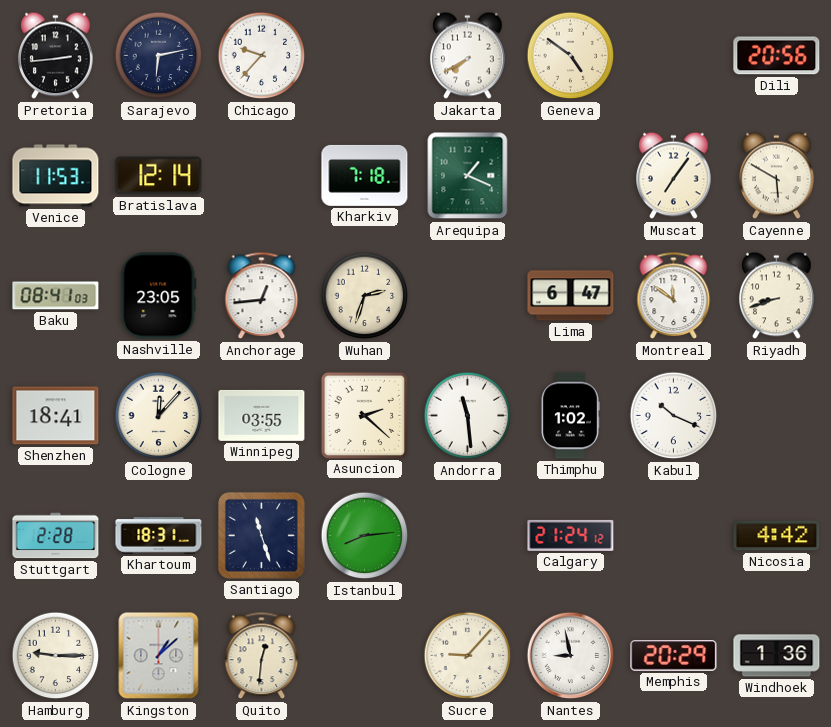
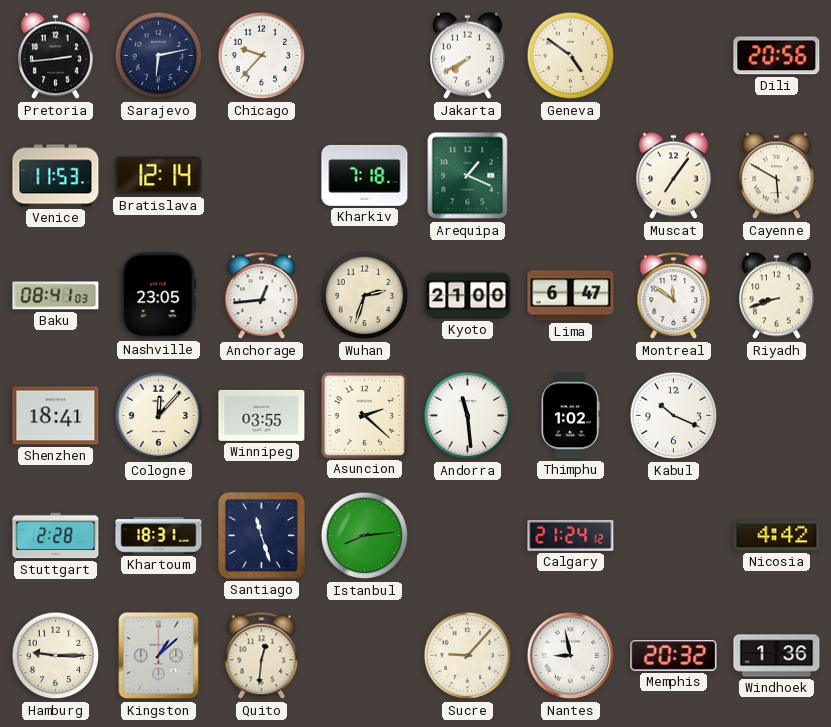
Kyoto: none -> 21:00 (468, 296)
Memphis: 20:29 -> 20:32 (674, 656)
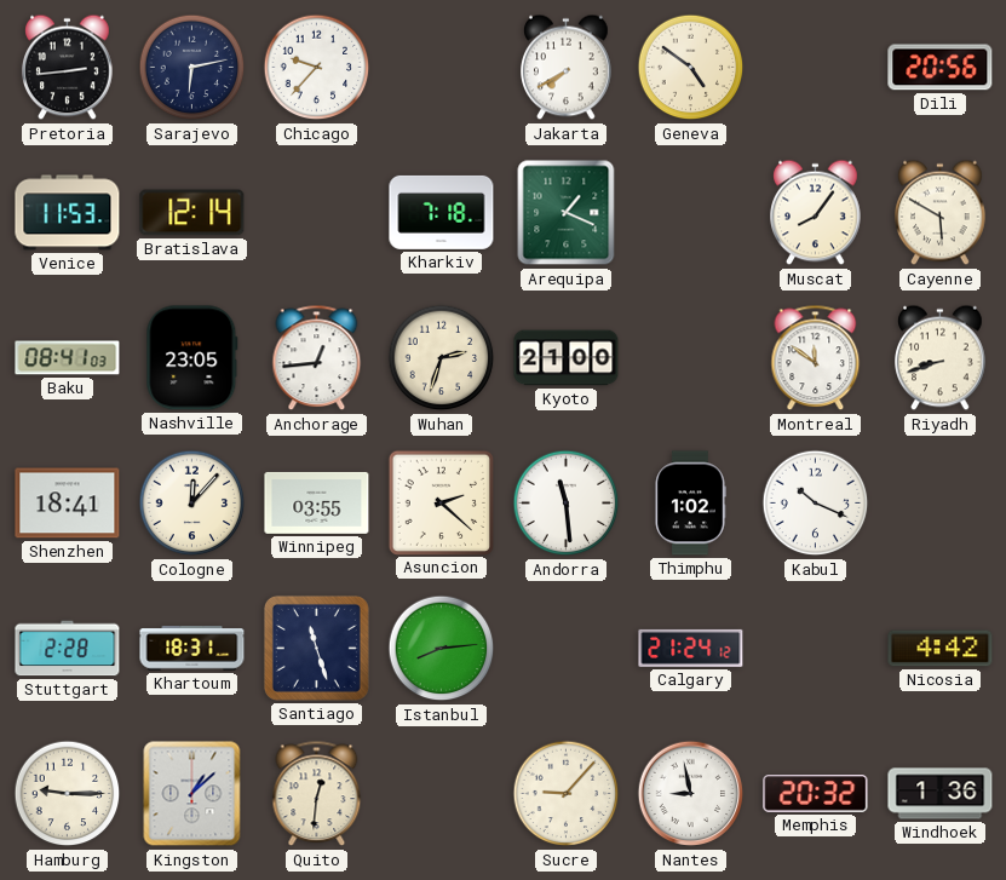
Muscat: 7:06 -> 8:06 (816, 213)
Lima: 6:47 -> none (571, 296)
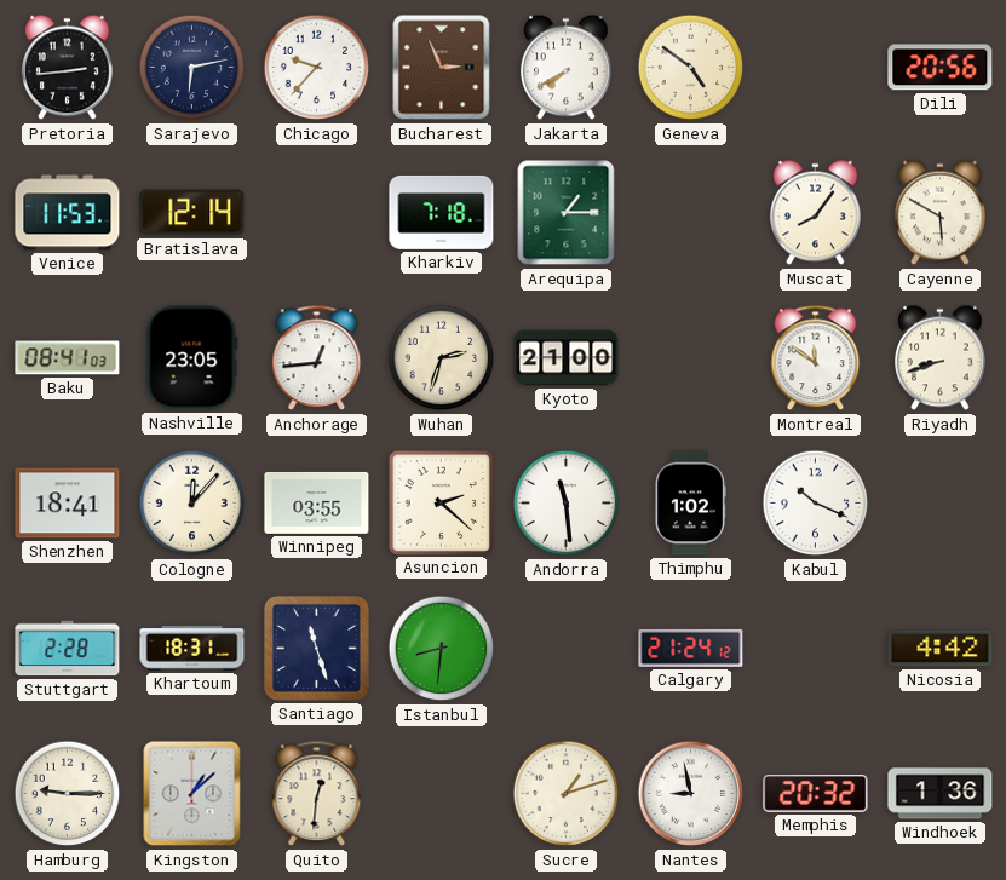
Bucharest: none -> 2:56 (442, 68)
Arequipa: 1:19 -> 1:15 (567, 213)
Istanbul: 8:14 -> 8:31 (442, 649)
Sucre: 9:07 -> 1:12 (567, 794)
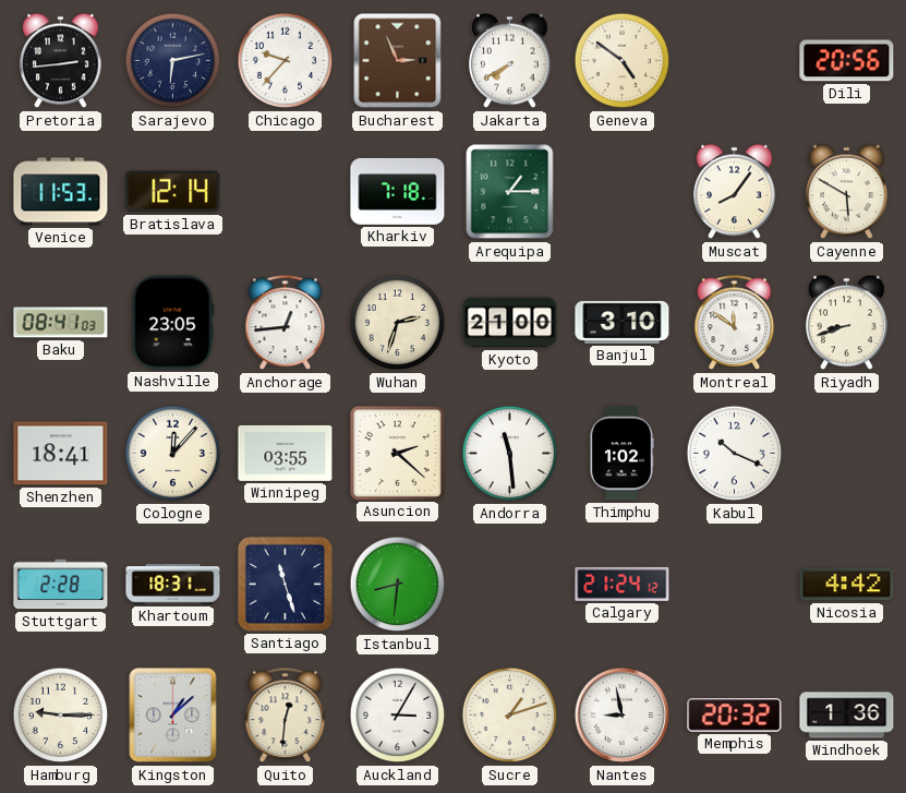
Banjul: none -> 3:10 (623, 322)
Auckland: none -> 3:05 (398, 716)
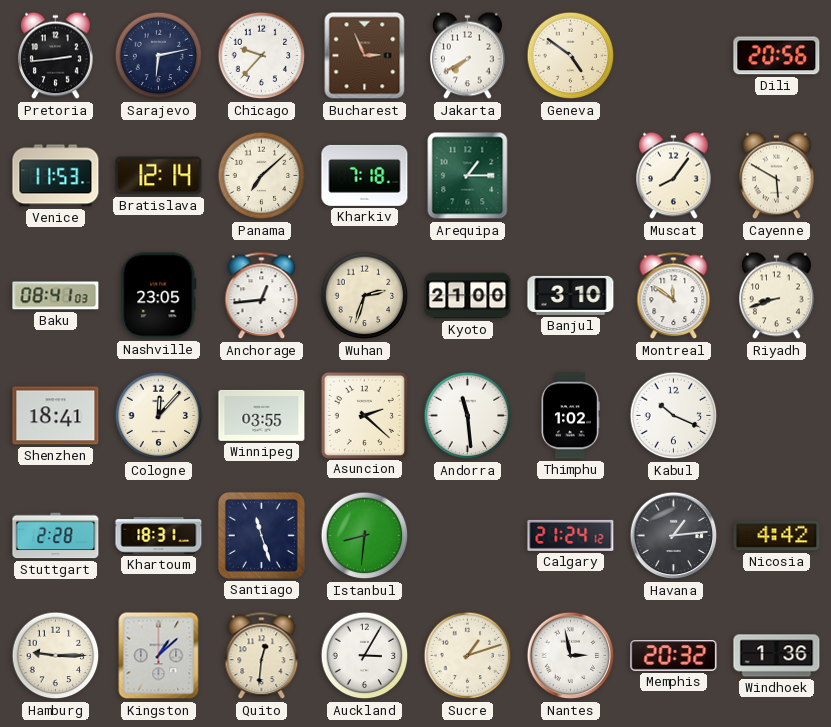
Panama: none -> 7:08 (262, 176)
Havana: none -> 1:14 (674, 536)
Nantes: 8:58 -> 2:58 (571, 656)
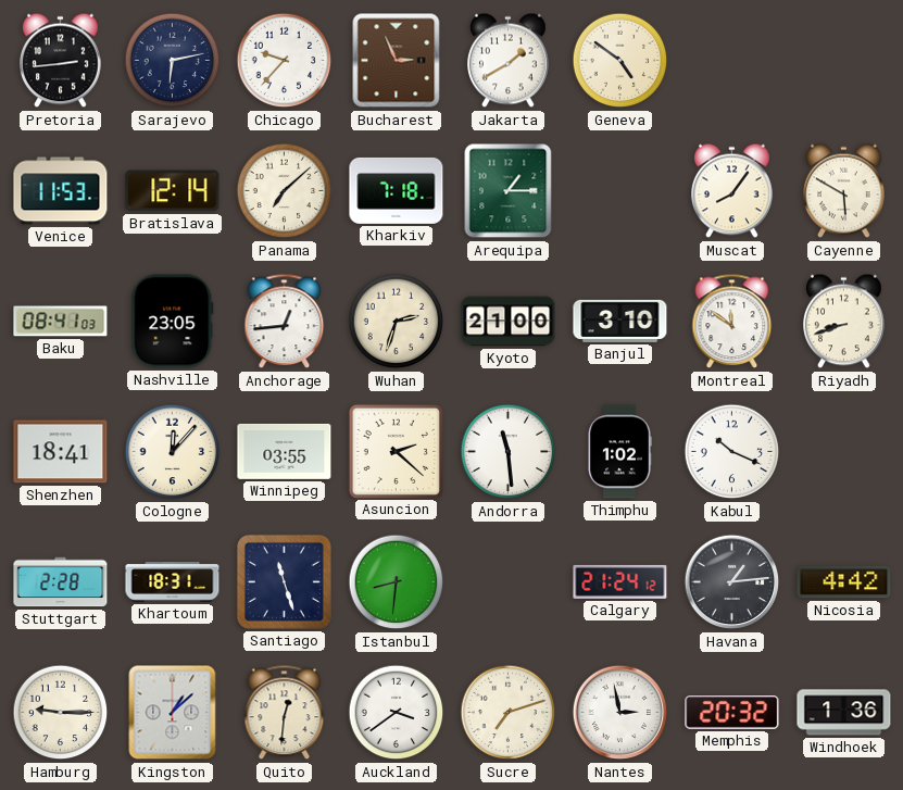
Jakarta: 7:40 -> 1:40 (509, 61)
Dili: 20:56 -> none (777, 56)
Auckland: 3:05 -> 3:39 (397, 713)
Sucre: 1:12 -> 7:12 (509, 713)
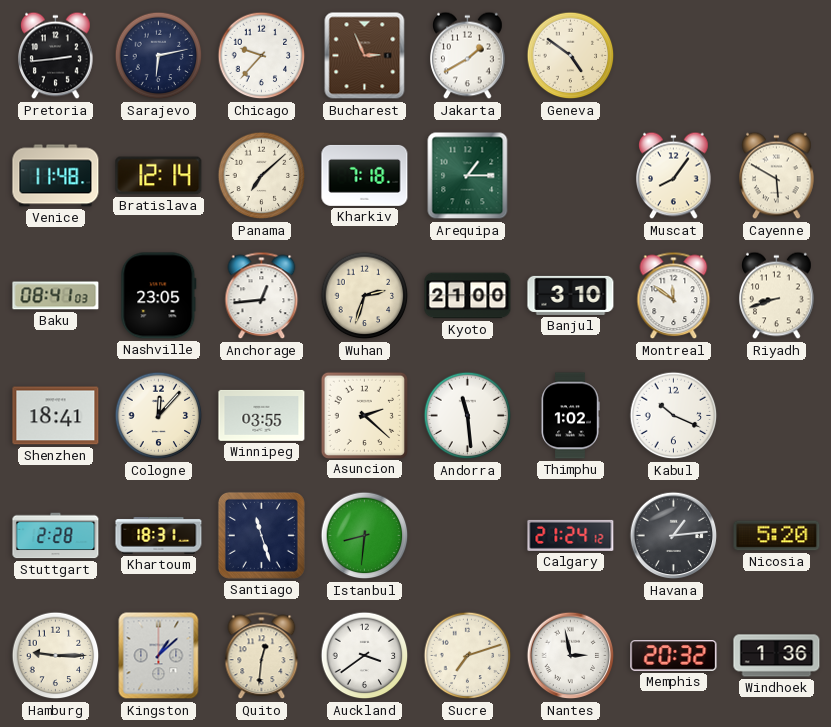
Venice: 11:53 -> 11:48 (56, 176)
Nicosia: 4:42 -> 5:20 (777, 536)
